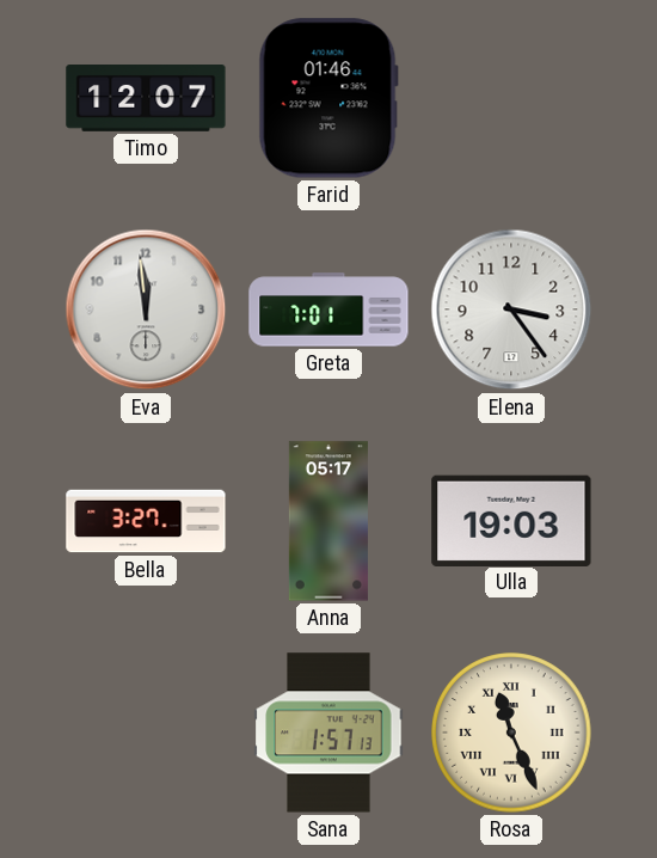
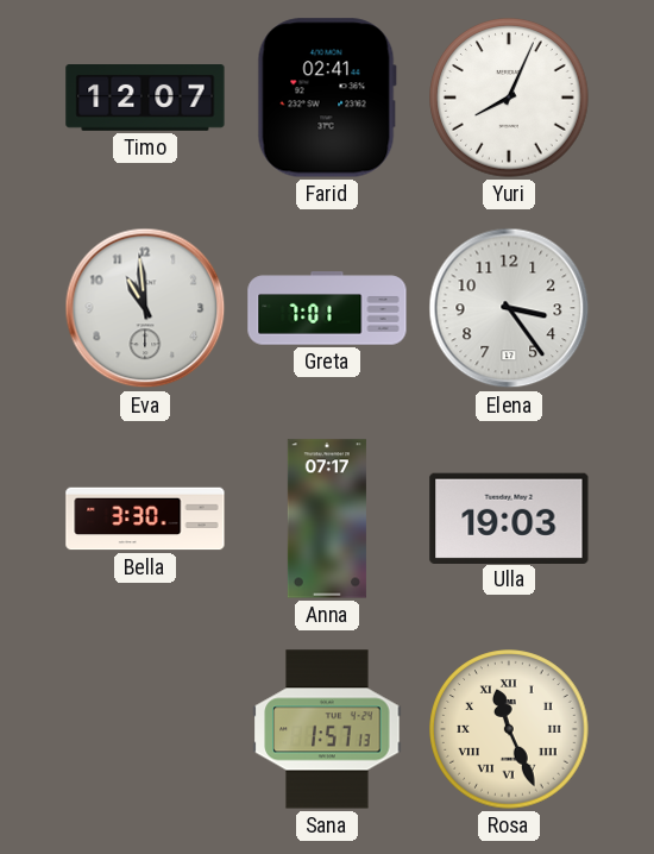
Farid: 01:46 -> 02:41 (327, 98)
Yuri: none -> 8:04 (509, 98)
Eva: 11:59 -> 10:59 (145, 308)
Bella: 3:27 -> 3:30 (145, 519)
Anna: 05:17 -> 07:17 (327, 519)
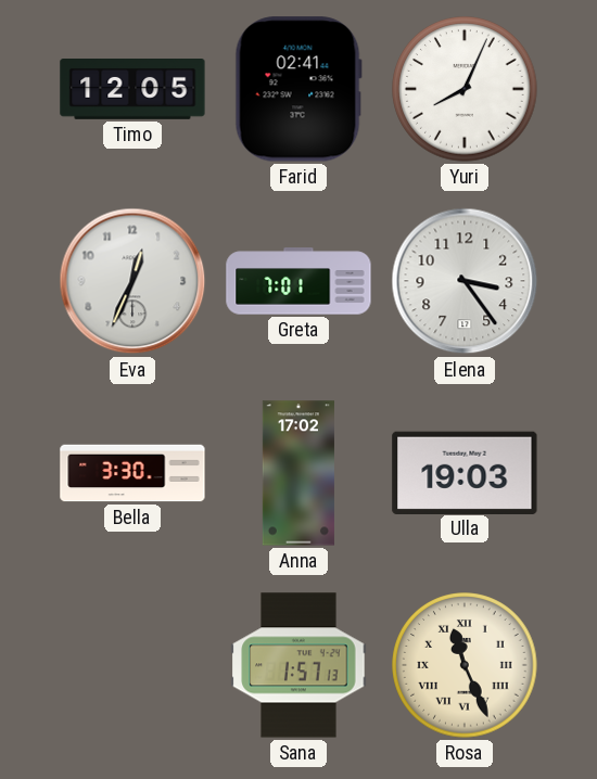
Timo: 12:07 -> 12:05 (132, 90)
Eva: 10:59 -> 12:34 (132, 281)
Anna: 07:17 -> 17:02 (298, 473)
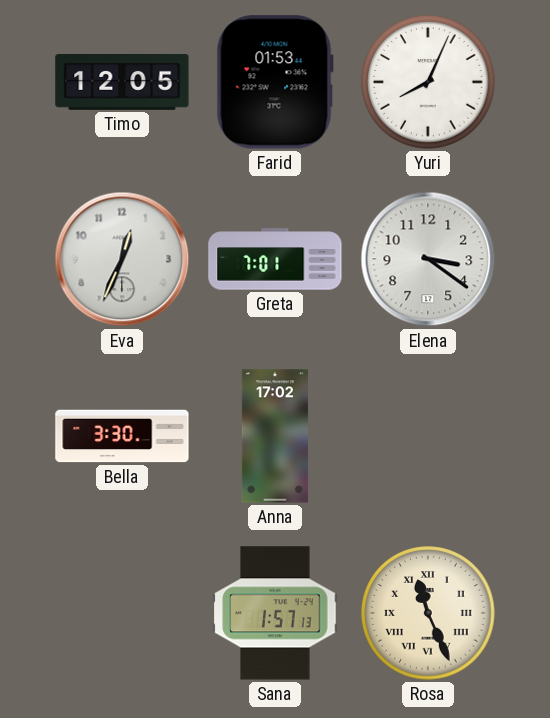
Farid: 02:41 -> 01:53 (275, 82)
Elena: 3:24 -> 3:21 (428, 259)
Ulla: 19:03 -> none (465, 472)
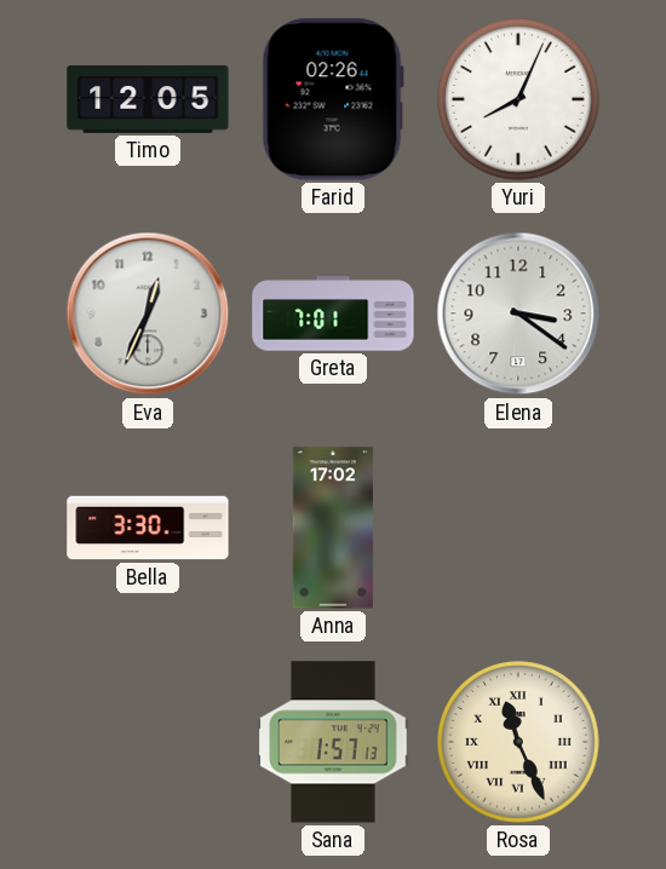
Farid: 01:53 -> 02:26 (333, 99)
